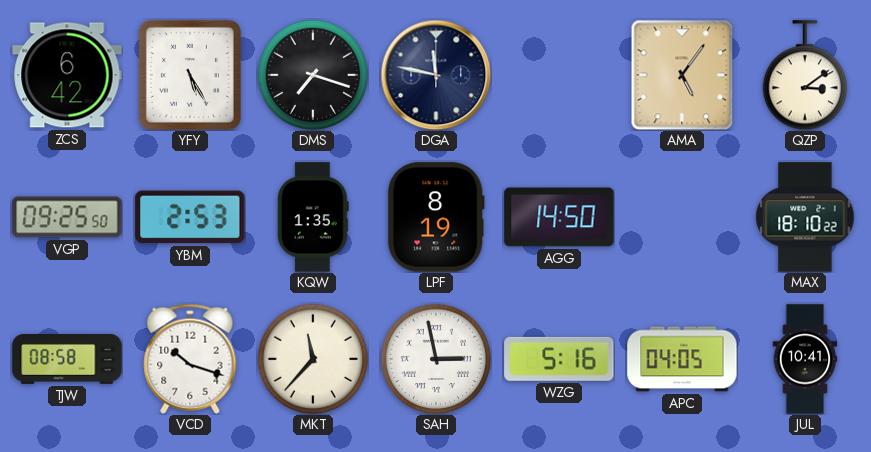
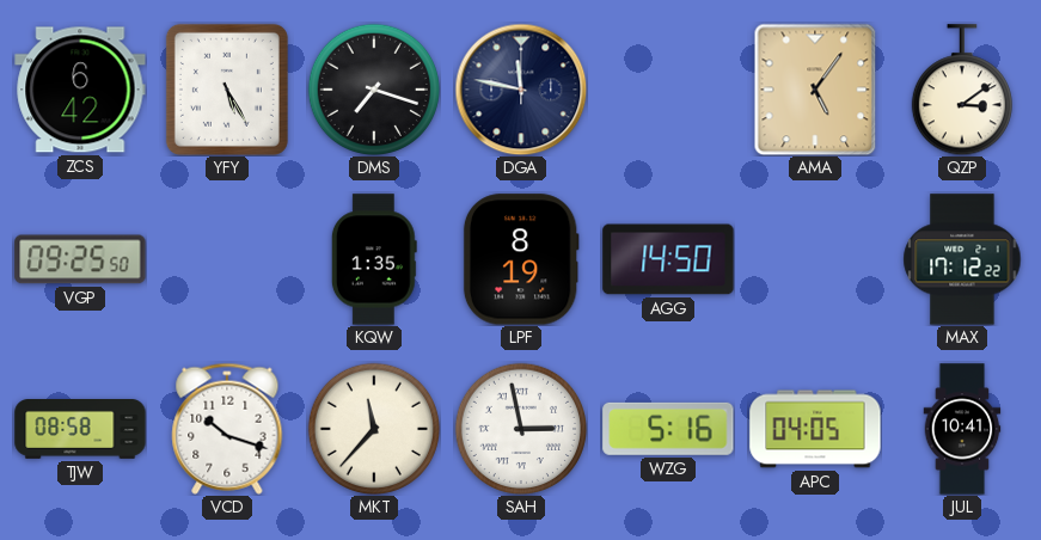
YBM: 2:53 -> none (190, 217)
MAX: 18:10 -> 17:12 (962, 259)
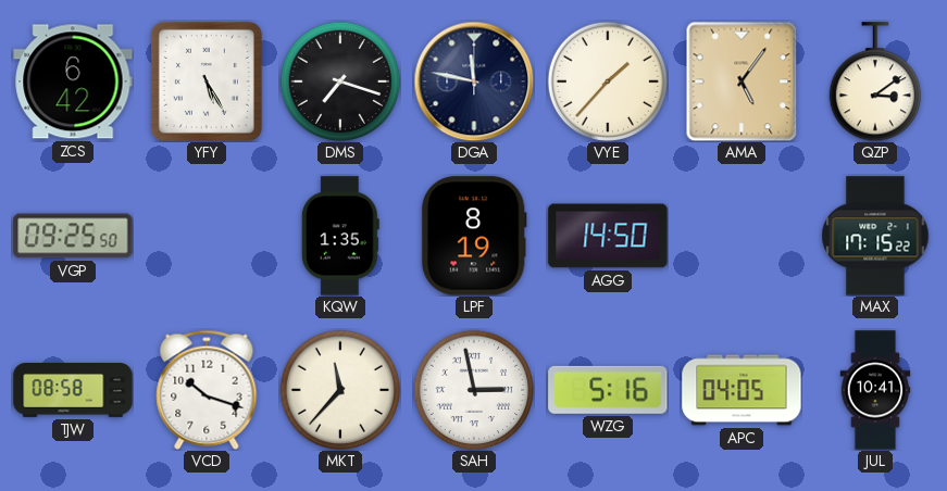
VYE: none -> 1:37 (607, 80)
MAX: 17:12 -> 17:15 (875, 236)
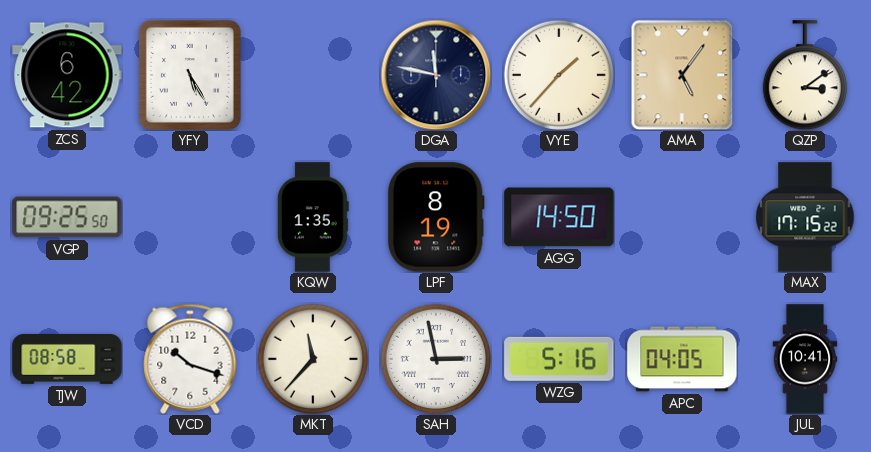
DMS: 7:18 -> none (339, 80)
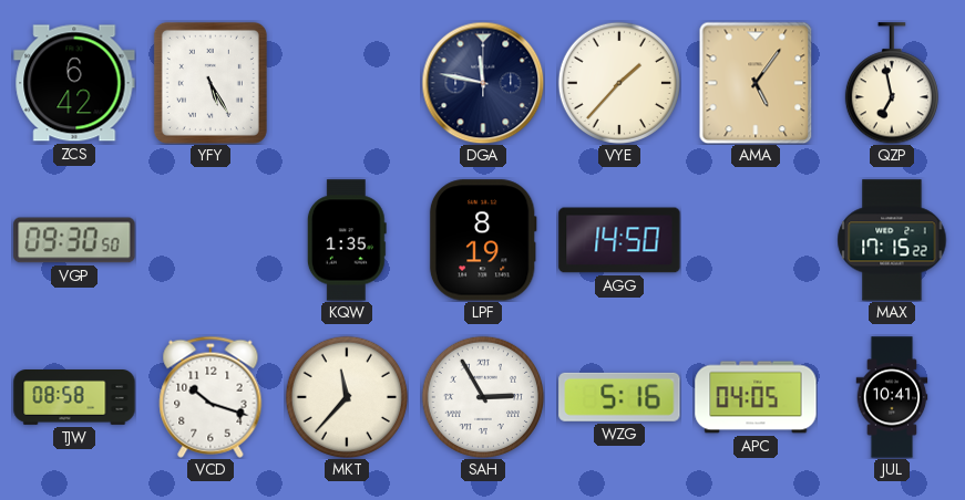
QZP: 3:09 -> 6:58 (892, 83)
VGP: 09:25 -> 09:30 (74, 240)
SAH: 2:58 -> 2:55 (482, 396)
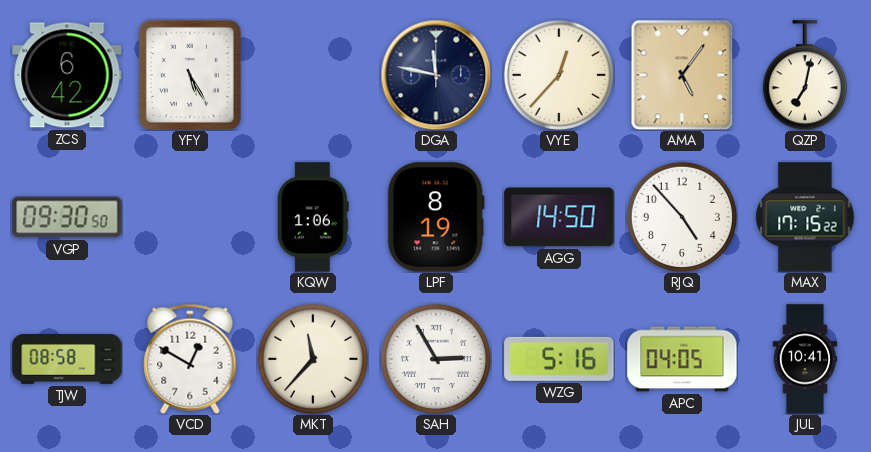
VYE: 1:37 -> 12:37 (558, 74)
QZP: 6:58 -> 7:02 (805, 75)
KQW: 1:35 -> 1:06 (313, 217)
RJQ: none -> 4:53 (681, 216)
VCD: 10:18 -> 12:50 (190, 359)
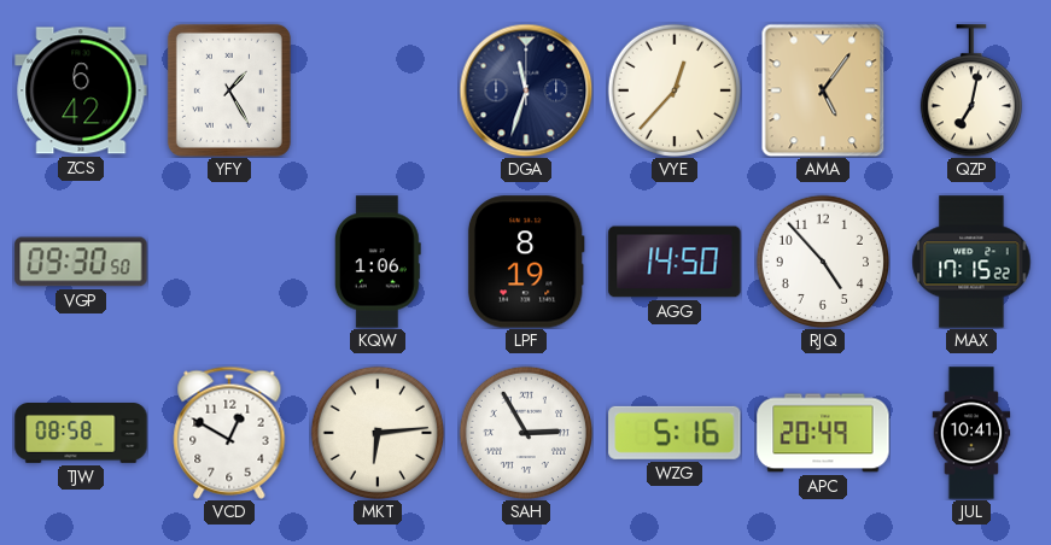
YFY: 5:25 -> 1:25 (229, 90)
DGA: 11:47 -> 11:33 (526, 90)
MKT: 11:37 -> 6:14 (376, 432)
APC: 04:05 -> 20:49 (823, 433)
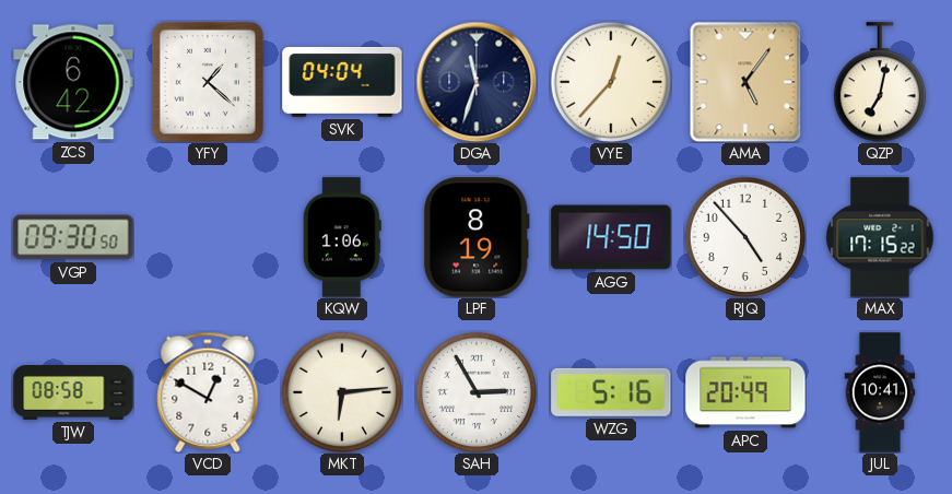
YFY: 1:25 -> 1:22 (208, 82)
SVK: none -> 04:04 (342, 82)
